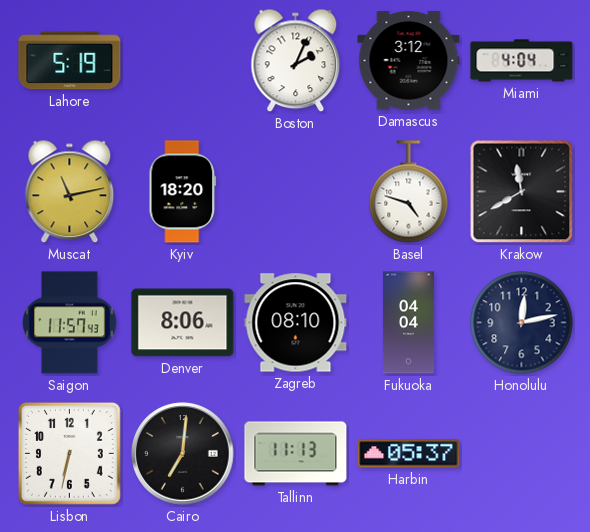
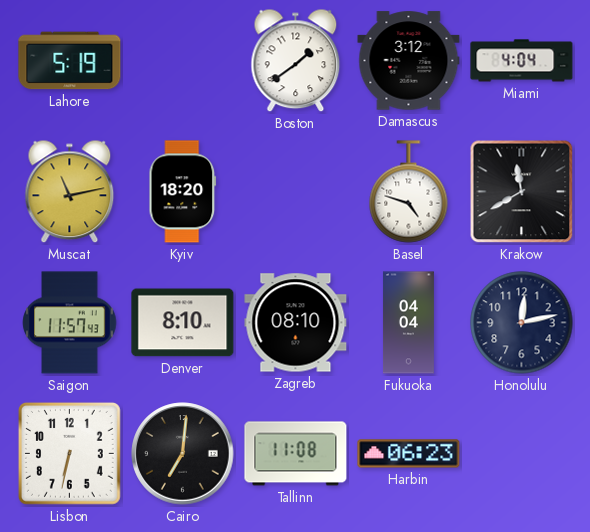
Boston: 2:04 -> 1:39 (296, 61)
Denver: 8:06 -> 8:10 (183, 323)
Tallinn: 11:13 -> 11:08 (296, 454)
Harbin: 05:37 -> 06:23 (409, 454)
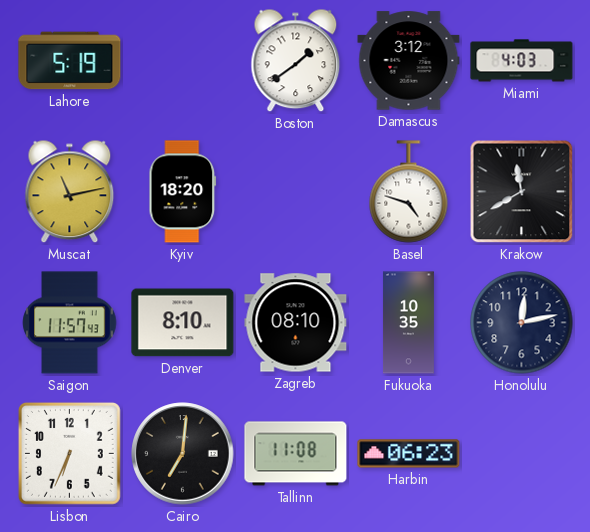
Miami: 4:04 -> 4:03 (522, 61)
Fukuoka: 04:04 -> 10:35 (408, 323)
Lisbon: 6:32 -> 6:34 (69, 453)
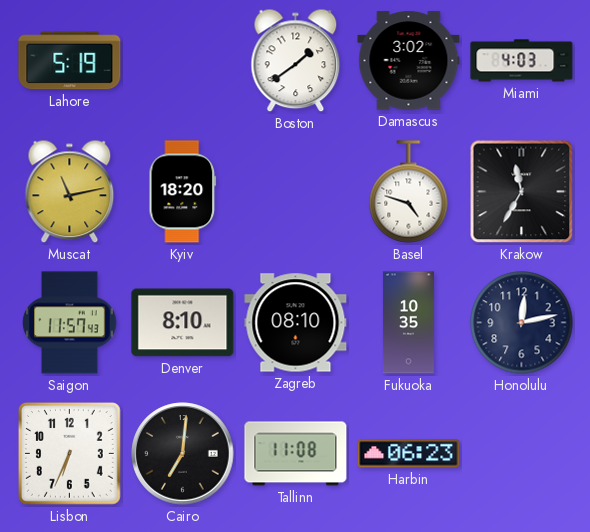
Damascus: 3:12 -> 3:02 (409, 61)
Krakow: 11:40 -> 11:35 (522, 192)
